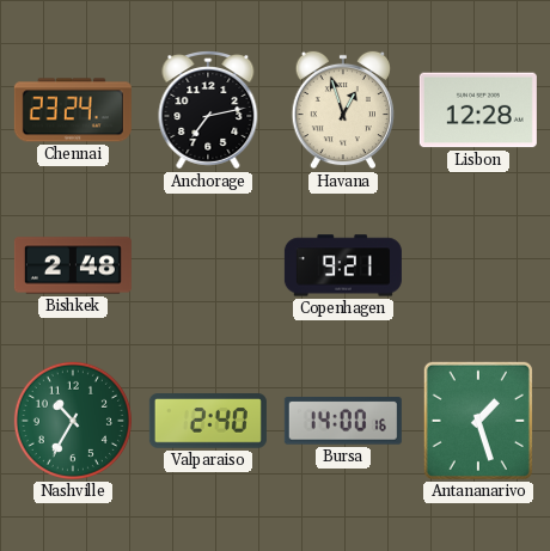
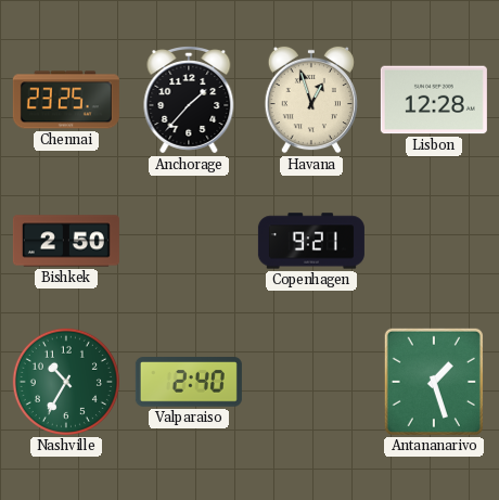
Chennai: 23:24 -> 23:25 (66, 100)
Anchorage: 7:13 -> 1:37 (189, 101)
Bishkek: 2:48 -> 2:50 (66, 241)
Bursa: 14:00 -> none (343, 421)
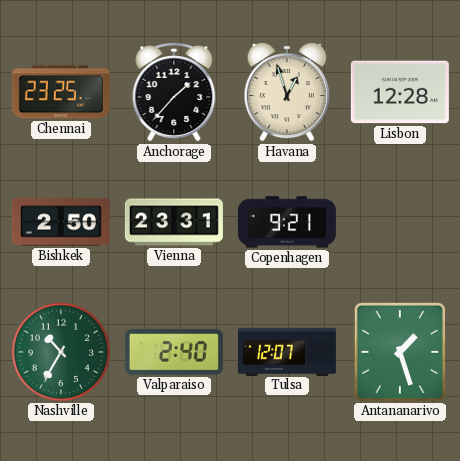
Vienna: none -> 23:31 (174, 222)
Tulsa: none -> 12:07 (287, 351)
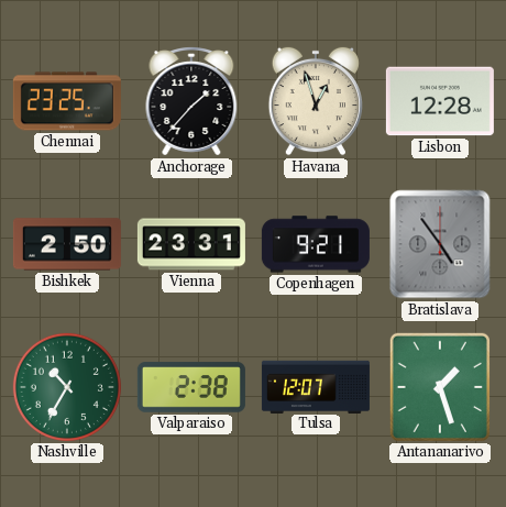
Bratislava: none -> 4:54 (440, 244)
Valparaiso: 2:40 -> 2:38 (191, 387)
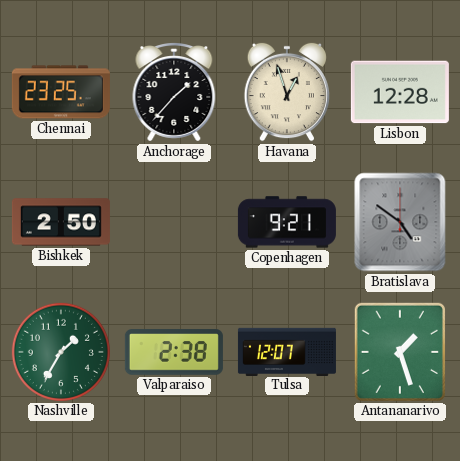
Vienna: 23:31 -> none (191, 244)
Bratislava: 4:54 -> 4:51 (400, 222)
Nashville: 10:35 -> 1:35 (61, 352)
